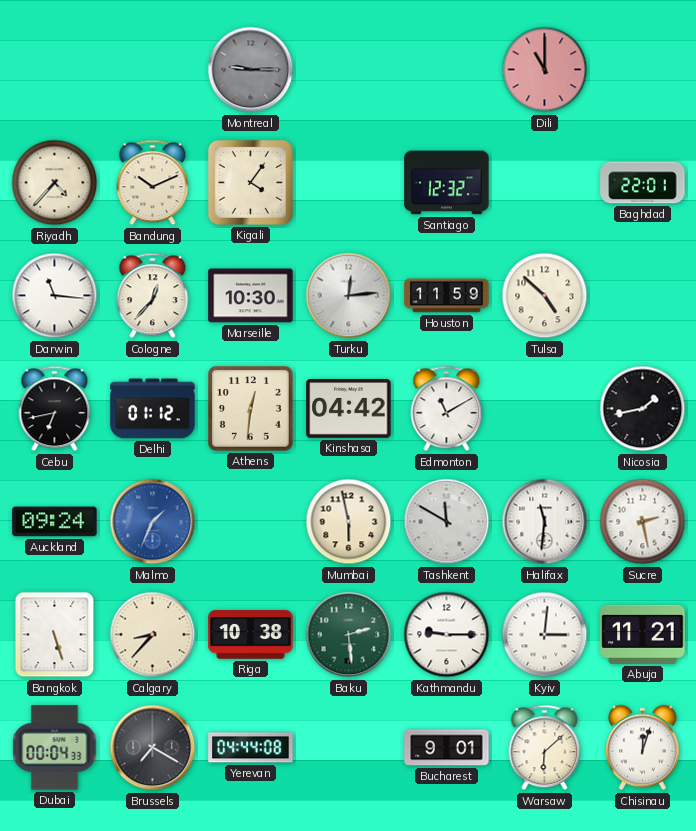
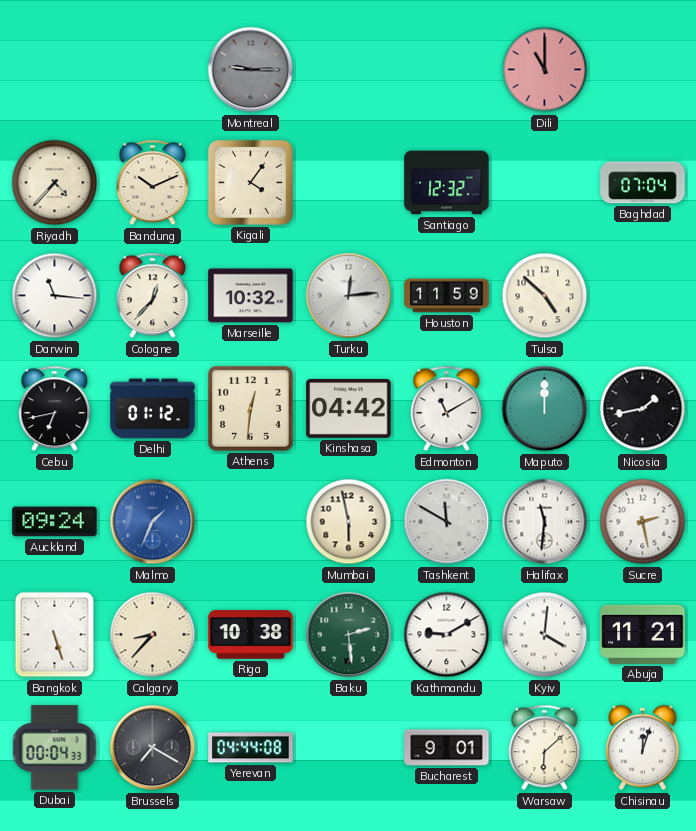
Baghdad: 22:01 -> 07:04 (643, 183)
Marseille: 10:30 -> 10:32 (251, 296)
Maputo: none -> 12:00 (545, 409)
Kathmandu: 9:15 -> 9:10 (447, 635)
Kyiv: 3:01 -> 4:01 (545, 635)
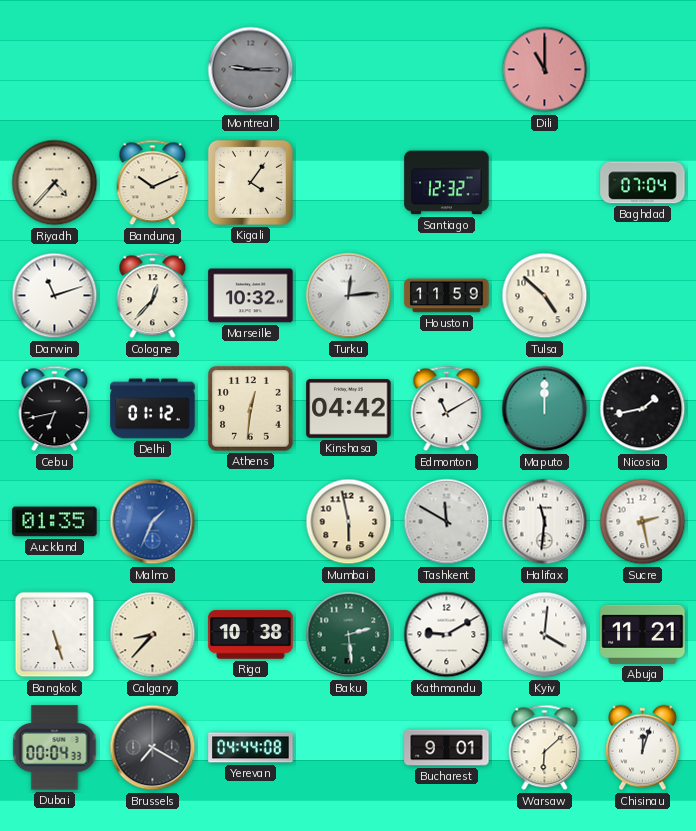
Darwin: 11:16 -> 11:12 (55, 296)
Auckland: 09:24 -> 01:35 (55, 522)
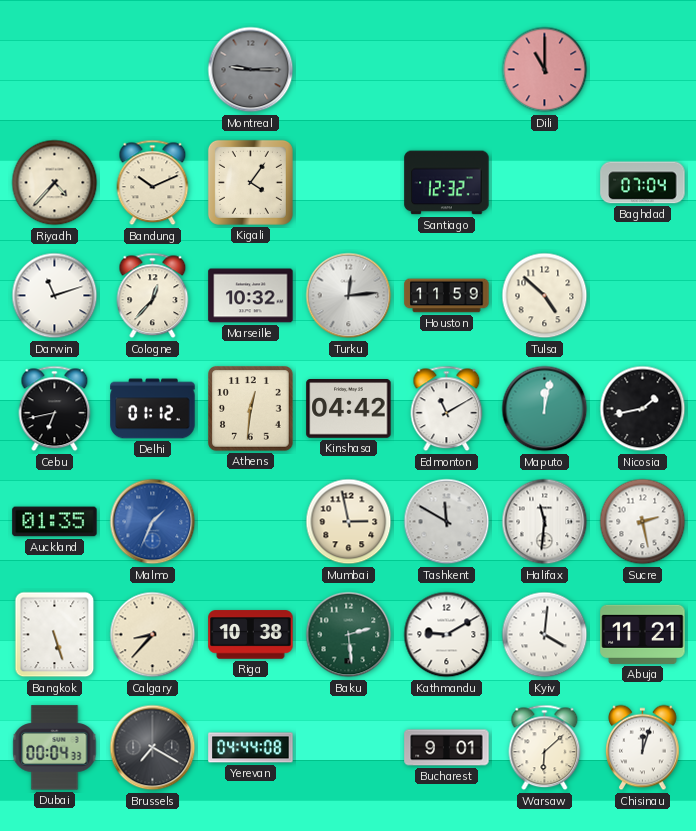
Maputo: 12:00 -> 12:02 (545, 409)
Mumbai: 5:58 -> 2:58 (349, 522)
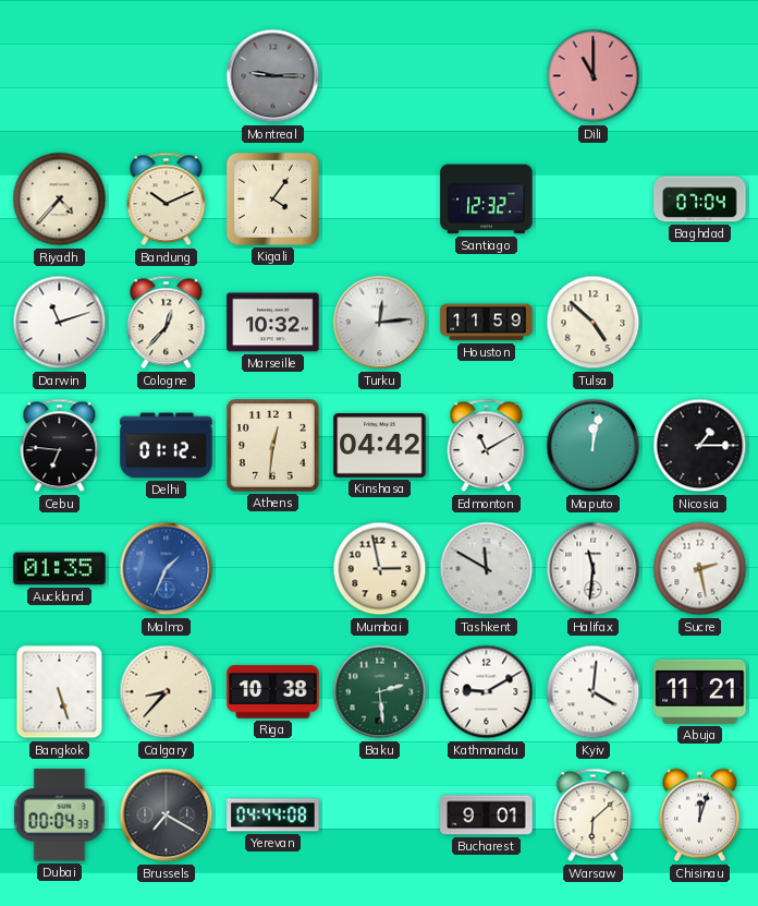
Cebu: 6:43 -> 6:46 (60, 446)
Nicosia: 1:43 -> 1:15 (700, 446)
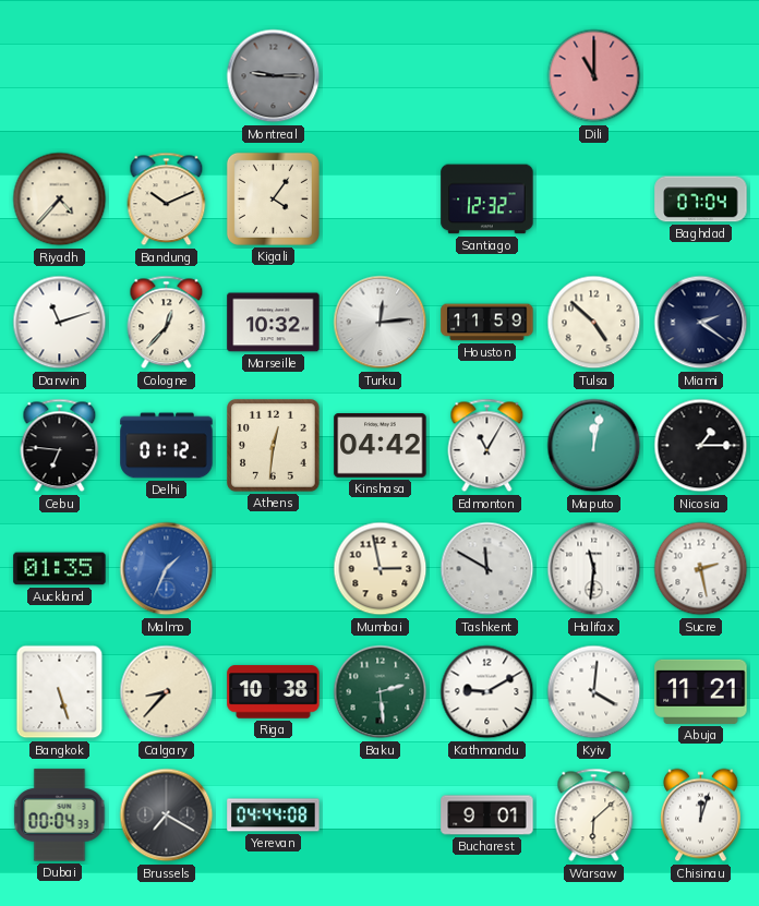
Miami: none -> 2:21 (701, 323)
Edmonton: 11:10 -> 11:05 (487, 446)
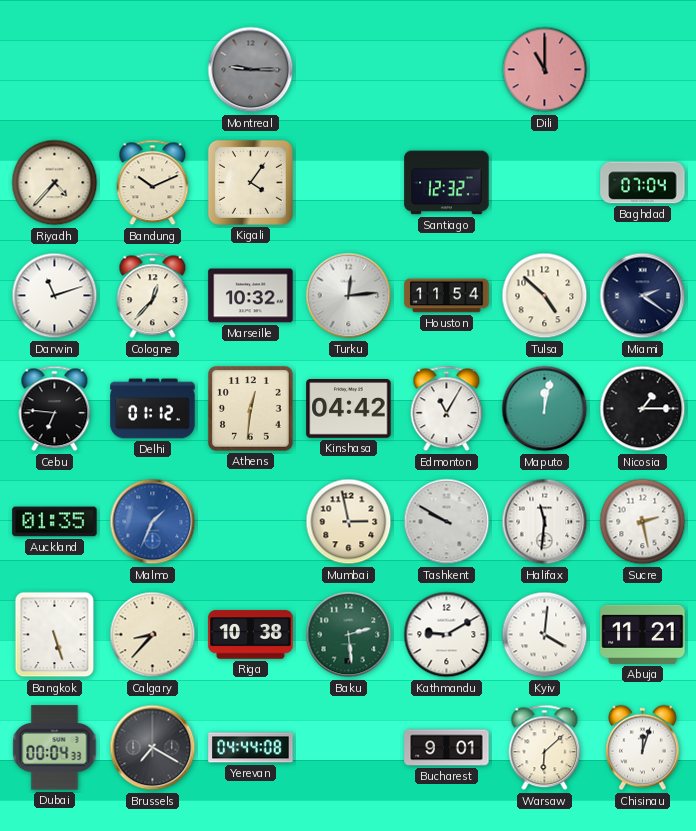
Houston: 11:59 -> 11:54 (447, 296)
Tashkent: 11:50 -> 9:50 (447, 522)
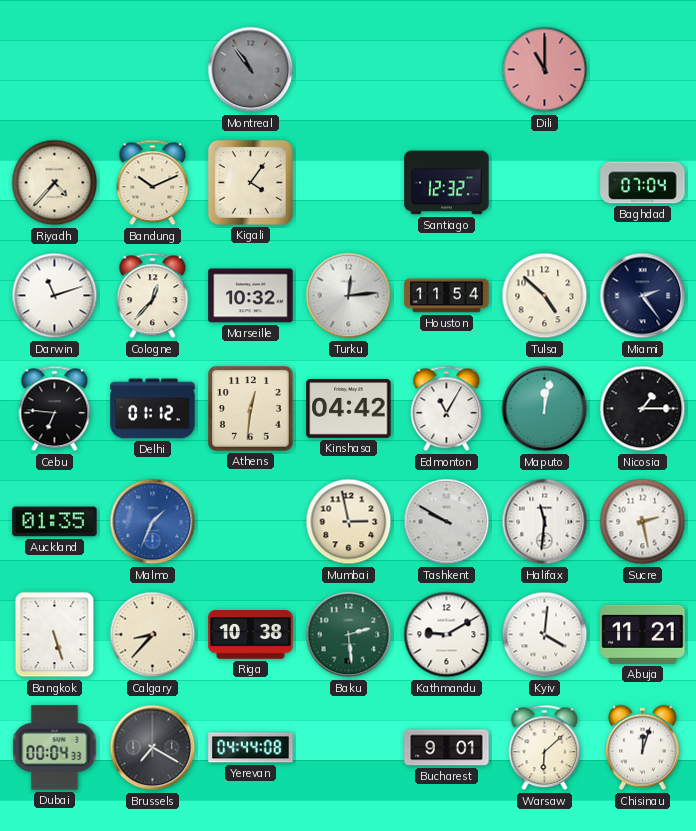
Montreal: 9:15 -> 10:54 (251, 70)
Miami: 2:21 -> 2:24 (643, 296)
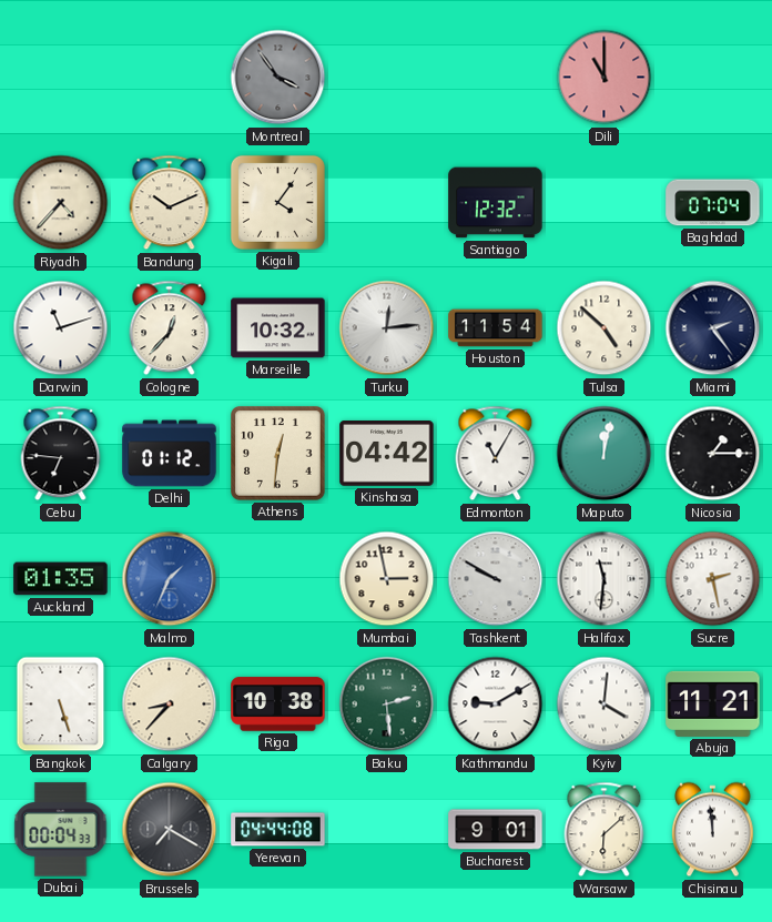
Montreal: 10:54 -> 3:54 (278, 78)
Chisinau: 12:03 -> 11:59 (713, 830)
